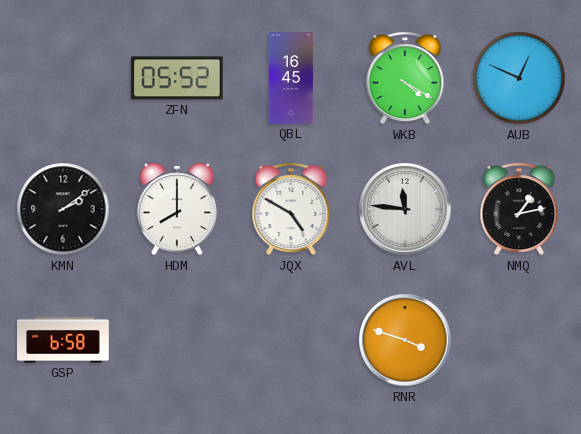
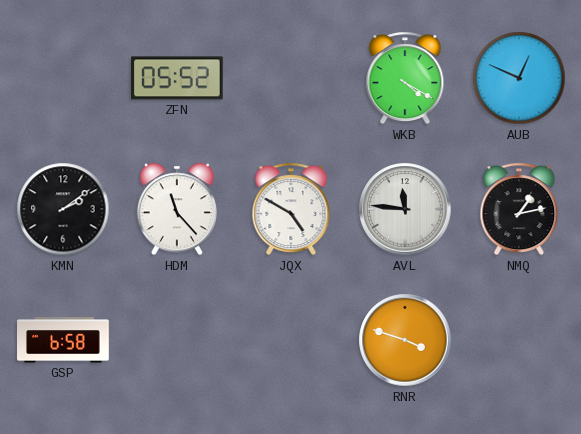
QBL: 16:45 -> none (291, 78)
HDM: 8:00 -> 11:23 (177, 209)
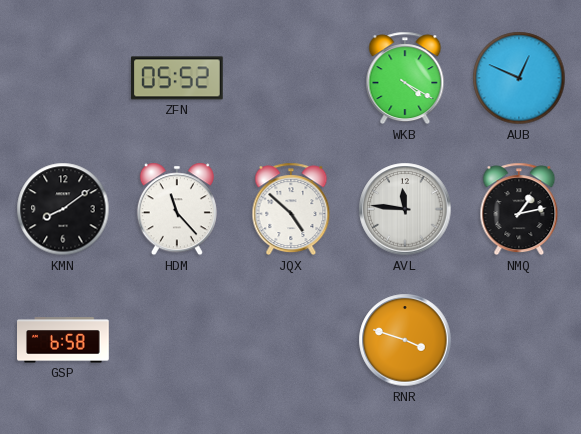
KMN: 2:09 -> 8:09 (63, 209)
JQX: 4:50 -> 4:52 (291, 209)
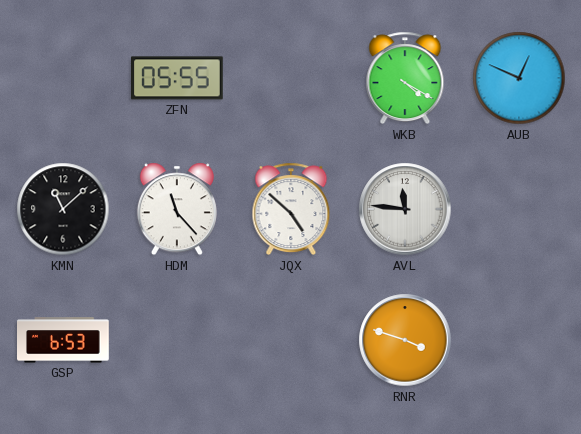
ZFN: 05:52 -> 05:55 (178, 78)
KMN: 8:09 -> 11:08 (63, 209)
NMQ: 1:13 -> none (519, 209)
GSP: 6:58 -> 6:53 (63, 340)
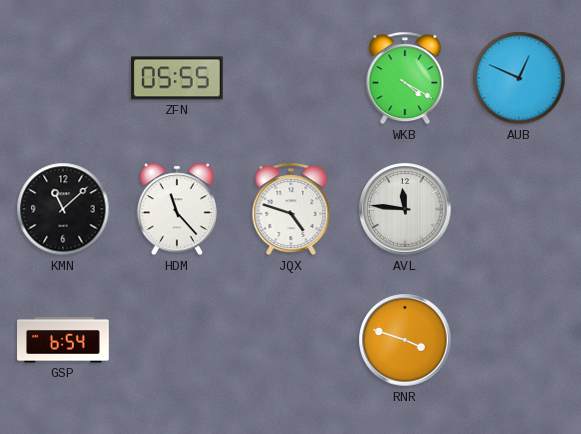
JQX: 4:52 -> 4:48 (291, 209)
GSP: 6:53 -> 6:54 (63, 340)
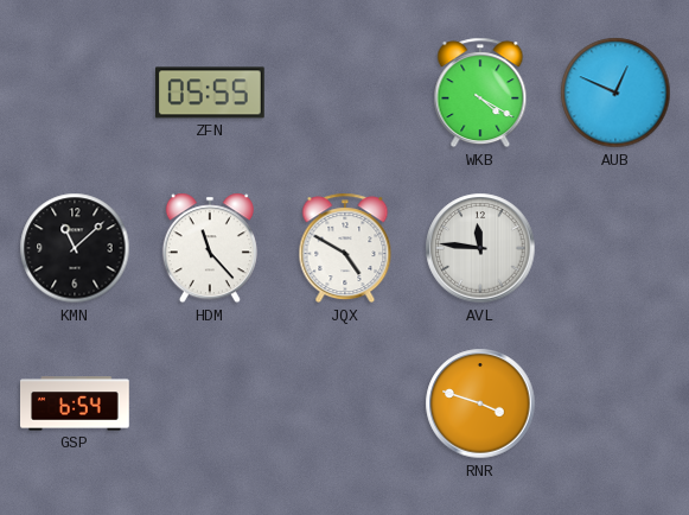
JQX: 4:48 -> 4:50 (345, 248)
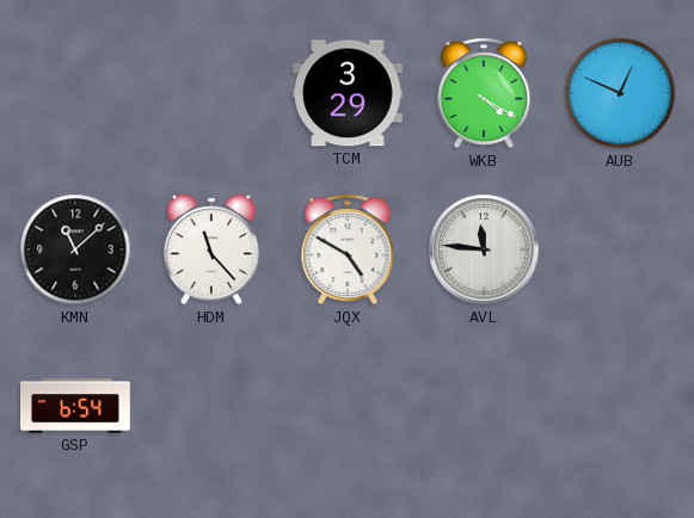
ZFN: 05:55 -> none (211, 93)
TCM: none -> 3:29 (348, 93)
RNR: 3:48 -> none (480, 403)
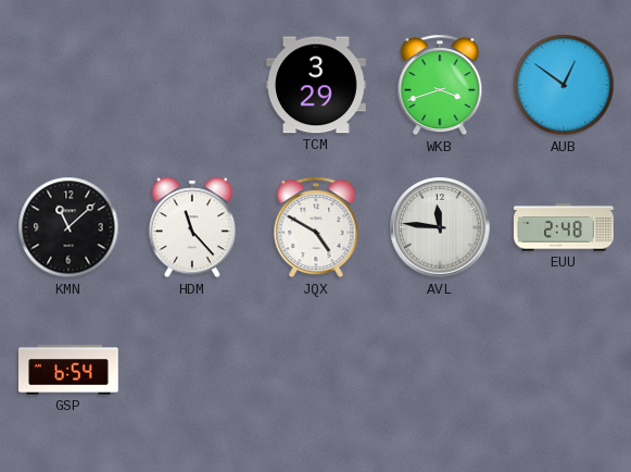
WKB: 4:20 -> 3:42 (440, 85)
AUB: 12:49 -> 12:51 (564, 85)
EUU: none -> 2:48 (564, 227)
